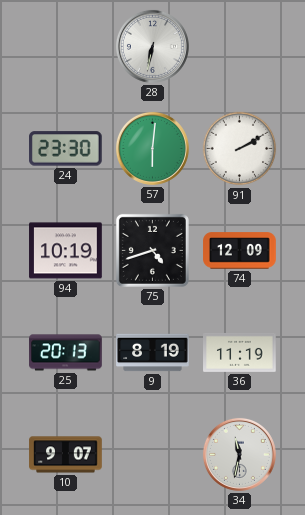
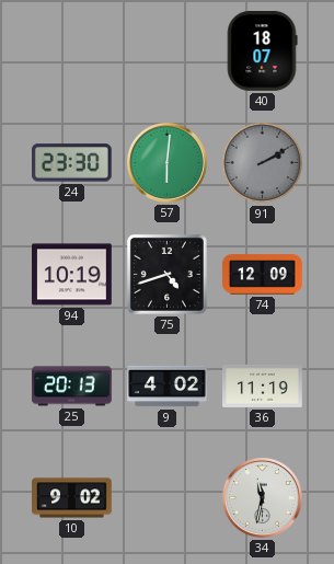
28: 6:32 -> none (152, 46)
40: none -> 18:07 (262, 51)
91 dial: white -> grey (263, 163)
9: 8:19 -> 4:02 (168, 387)
10: 9:07 -> 9:02 (72, 498)
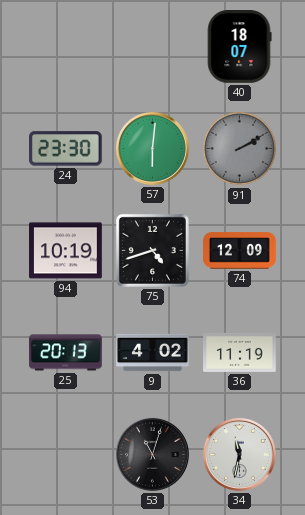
10: 9:02 -> none (72, 498)
53: none -> 11:03 (152, 454)
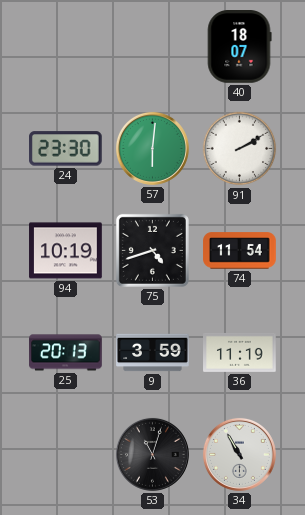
91 dial: grey -> white (240, 149)
74: 12:09 -> 11:54 (240, 251)
9: 4:02 -> 3:59 (153, 353)
34: 11:32 -> 10:55 (239, 454)
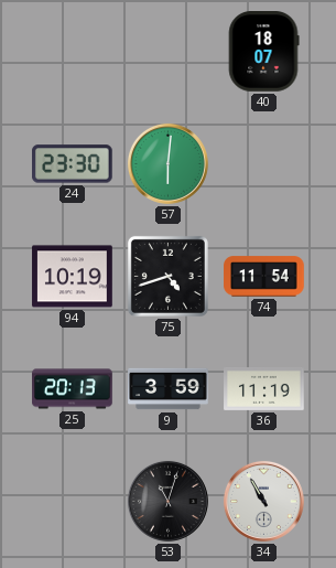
91: 2:10 -> none (240, 149)
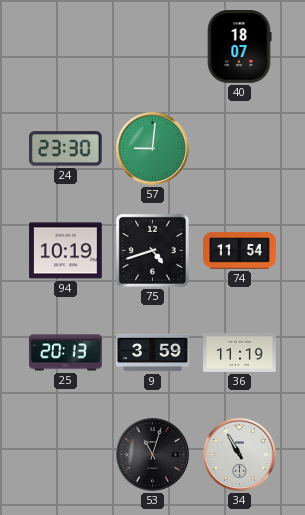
57: 6:01 -> 9:01 (152, 148)
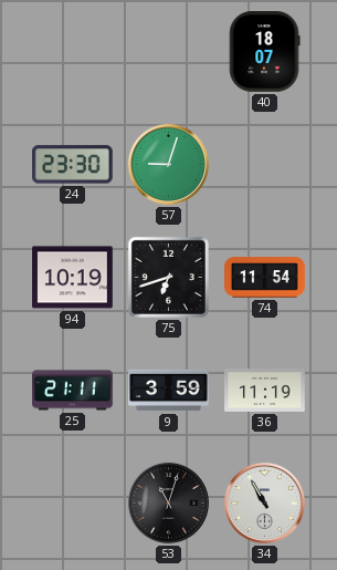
57: 9:01 -> 9:03 (168, 164)
75: 4:42 -> 6:42 (168, 277)
25: 20:13 -> 21:11 (73, 391)
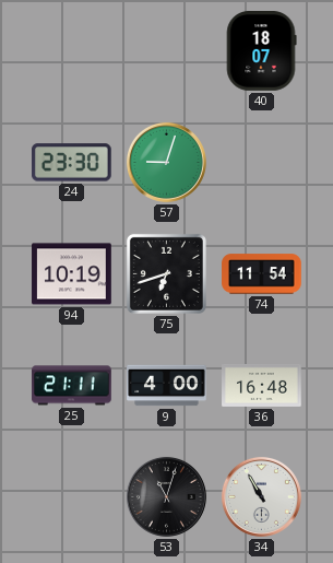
9: 3:59 -> 4:00 (167, 386)
36: 11:19 -> 16:48 (262, 385)
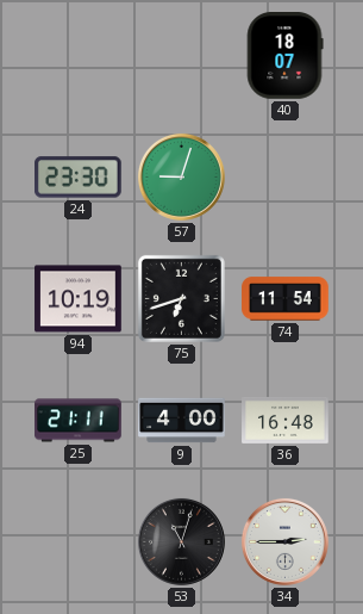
34: 10:55 -> 2:45 (284, 541)
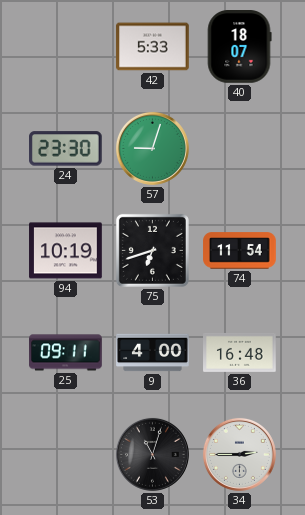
42: none -> 5:33 (153, 47)
25: 21:11 -> 09:11 (66, 353)
